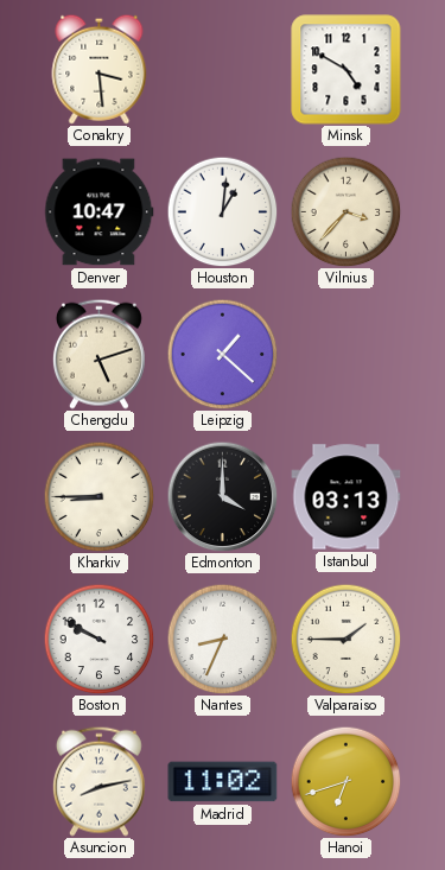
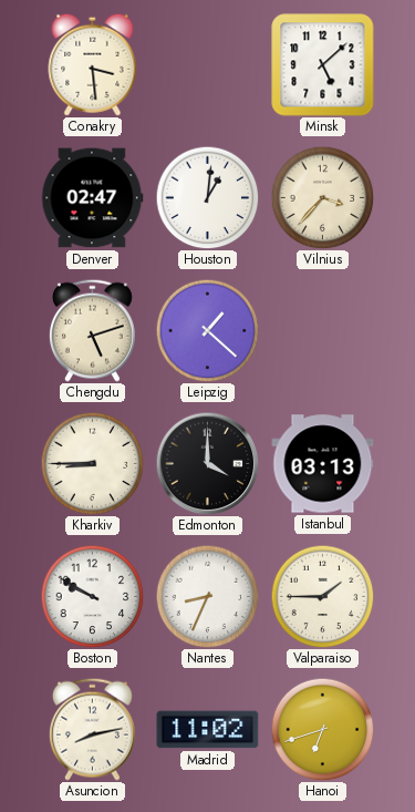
Minsk: 4:50 -> 5:08 (323, 65)
Denver: 10:47 -> 02:47 (92, 198)
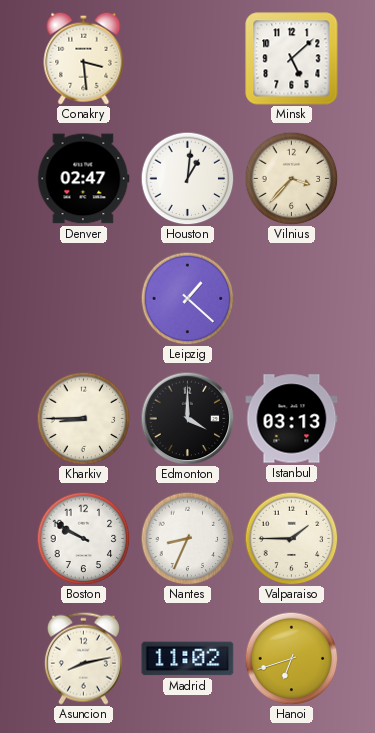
Chengdu: 5:12 -> none (92, 330)
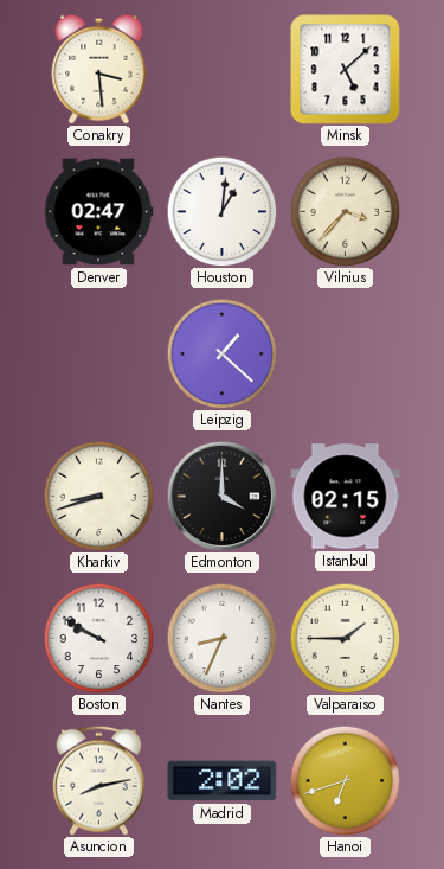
Kharkiv: 8:45 -> 8:42 (98, 496)
Istanbul: 03:13 -> 02:15 (346, 497)
Madrid: 11:02 -> 2:02 (223, 781)
